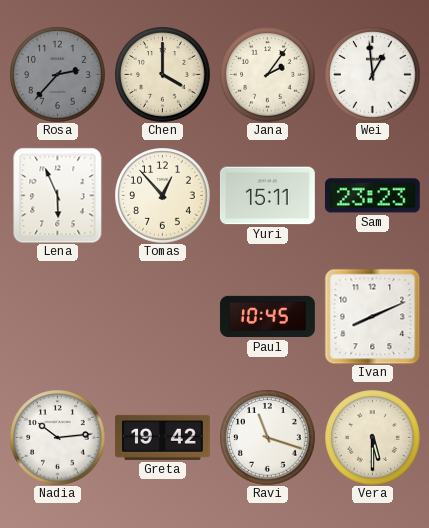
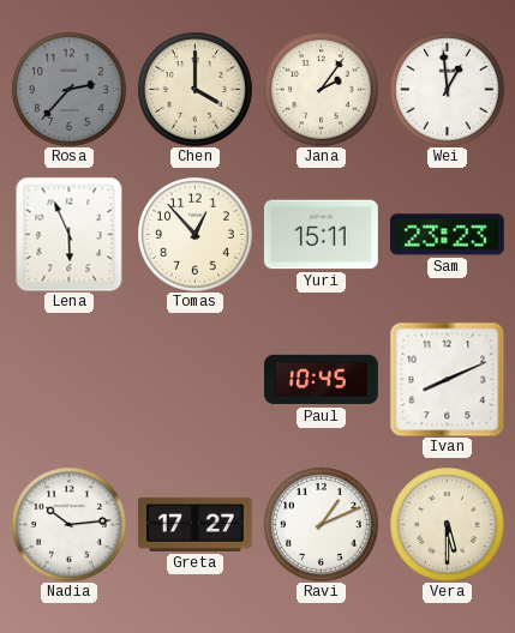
Greta: 19:42 -> 17:27 (196, 524)
Ravi: 11:18 -> 1:11 (321, 524)
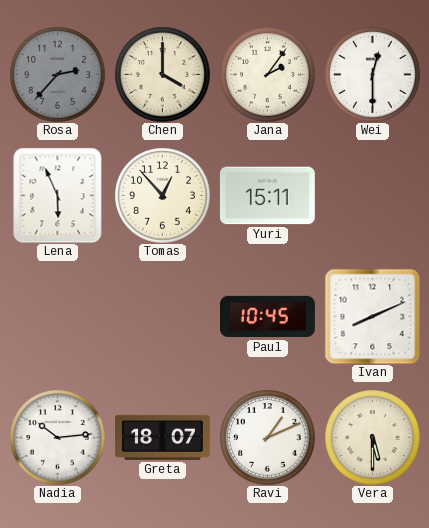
Wei: 12:59 -> 12:30 (372, 74)
Sam: 23:23 -> none (447, 235)
Greta: 17:27 -> 18:07 (163, 437)
